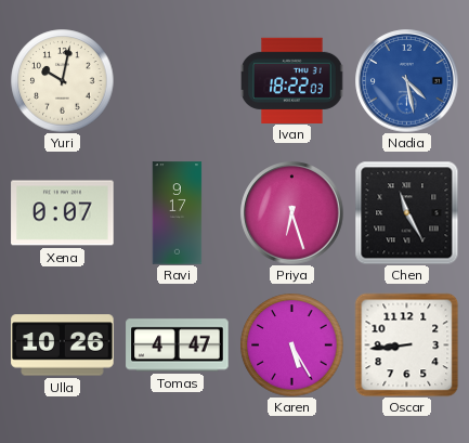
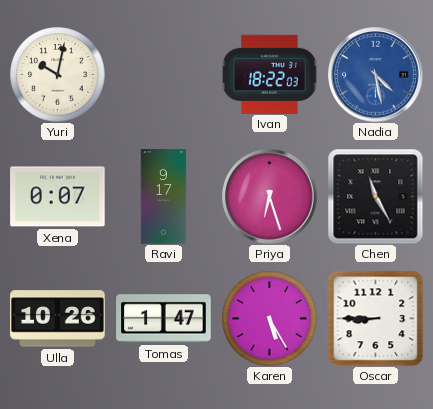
Tomas: 4:47 -> 1:47 (164, 319)
Oscar: 8:44 -> 8:45 (375, 318)
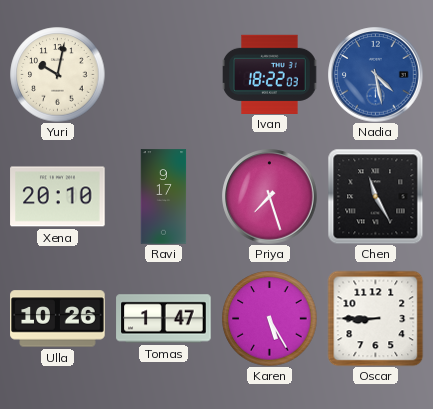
Xena: 0:07 -> 20:10 (58, 197)
Priya: 6:27 -> 7:27 (270, 197)
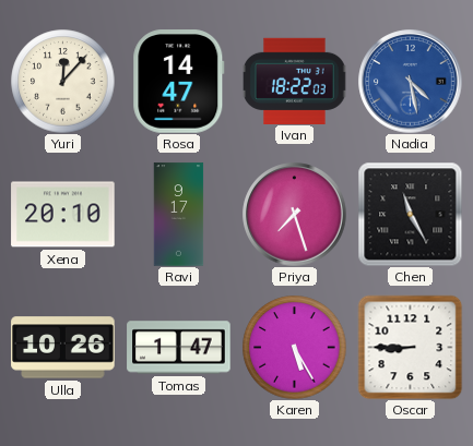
Yuri: 10:02 -> 12:07 (62, 81)
Rosa: none -> 14:47 (179, 82)
